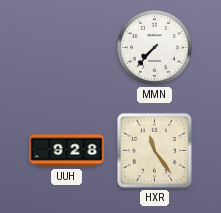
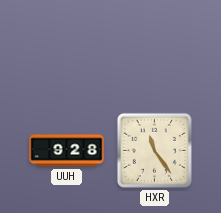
MMN: 7:37 -> none (154, 47)
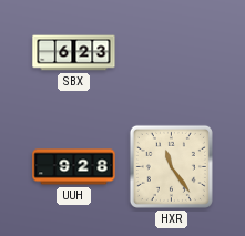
SBX: none -> 6:23 (74, 53)
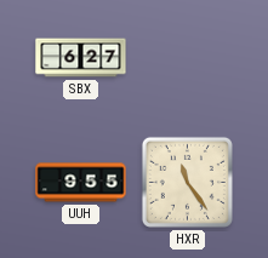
SBX: 6:23 -> 6:27 (81, 58)
UUH: 9:28 -> 9:55 (81, 183)
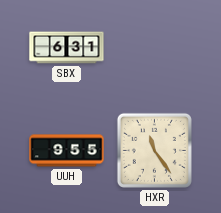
SBX: 6:27 -> 6:31 (67, 48)
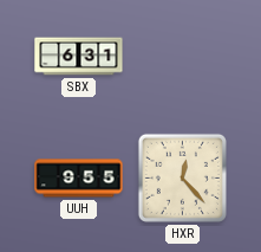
HXR: 11:24 -> 12:23 (182, 177)
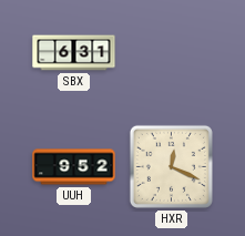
UUH: 9:55 -> 9:52 (74, 167)
HXR: 12:23 -> 12:19 (171, 166)
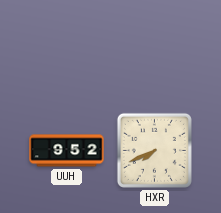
SBX: 6:31 -> none (74, 53)
HXR: 12:19 -> 7:41 (154, 150)
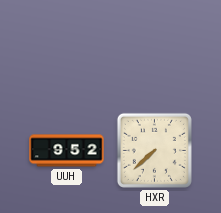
HXR: 7:41 -> 7:38 (154, 150)
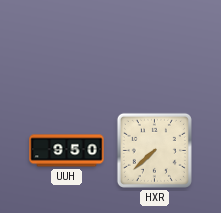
UUH: 9:52 -> 9:50 (67, 151)
